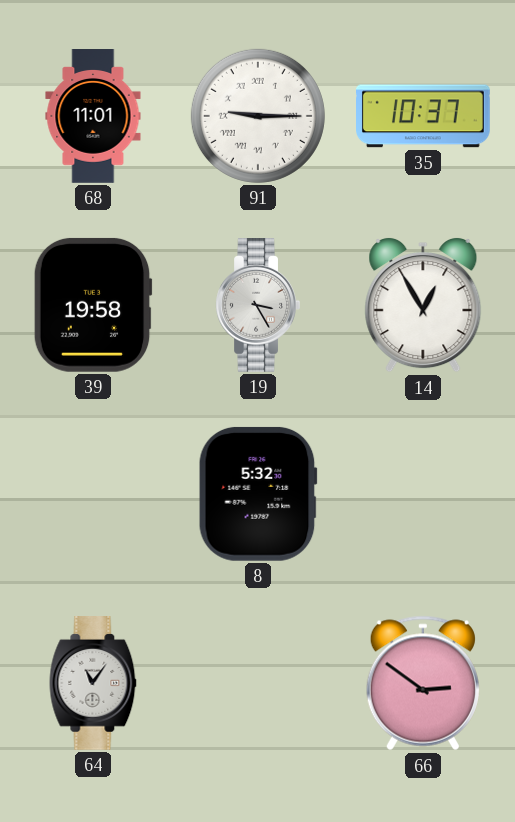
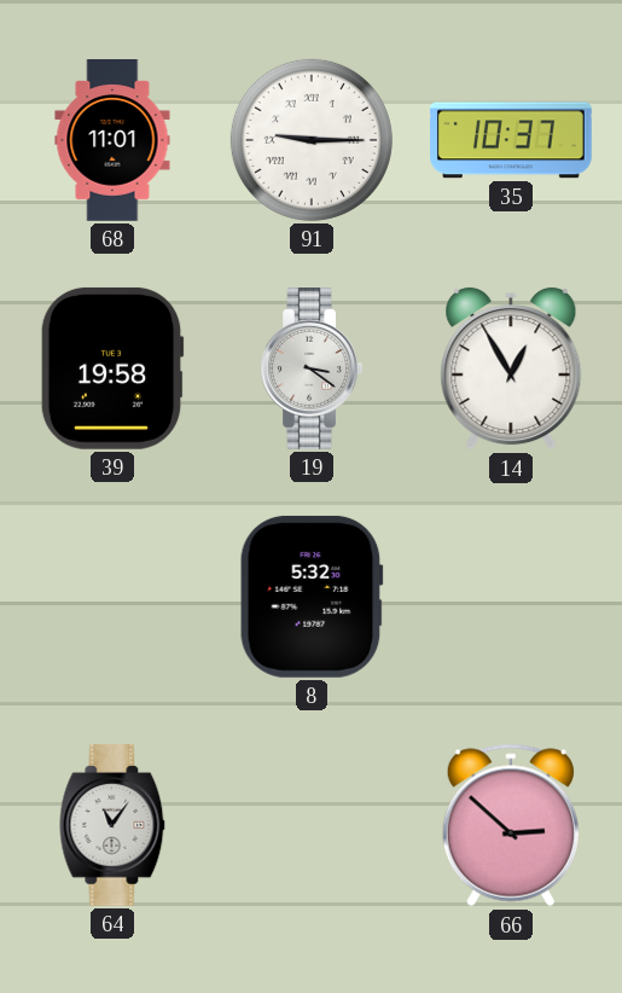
19: 3:25 -> 3:21 (312, 370)
66: 2:51 -> 2:52 (511, 825)
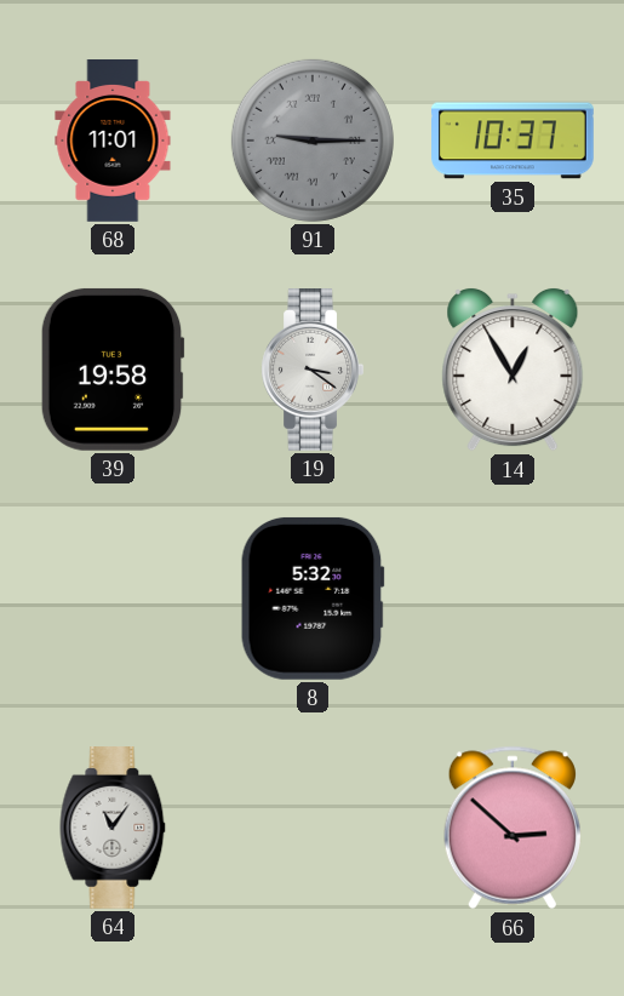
91 dial: white -> grey (313, 141)
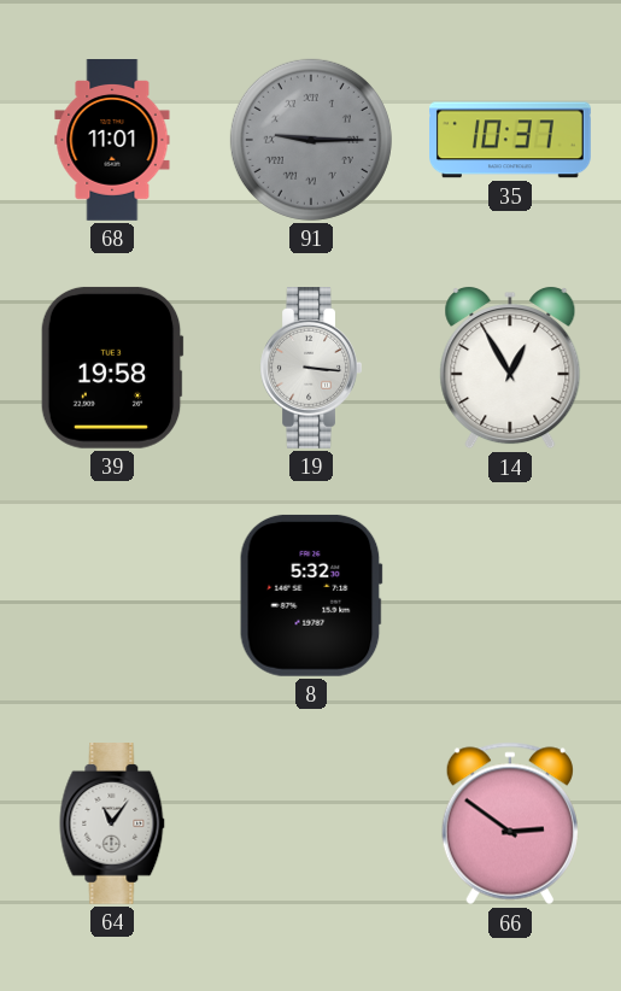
19: 3:21 -> 3:16 (311, 369)
66: 2:52 -> 2:51 (510, 823)
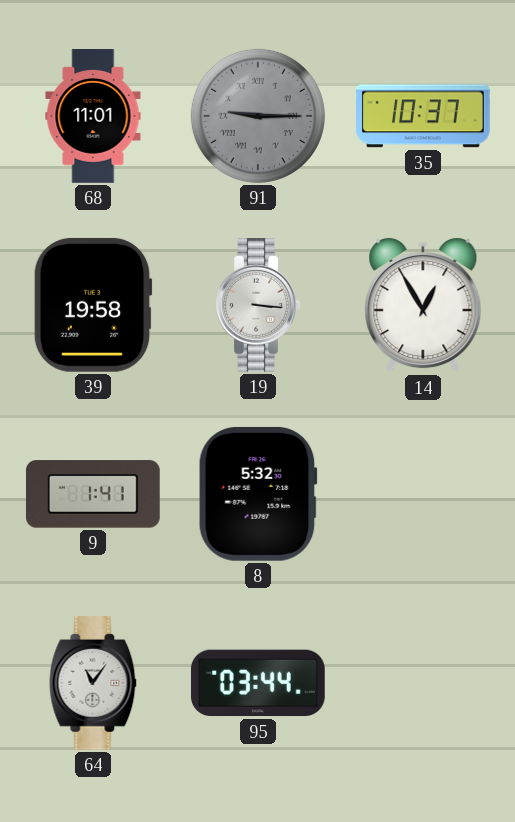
9: none -> 1:41 (93, 494)
95: none -> 03:44 (258, 683)
66: 2:51 -> none (510, 823)
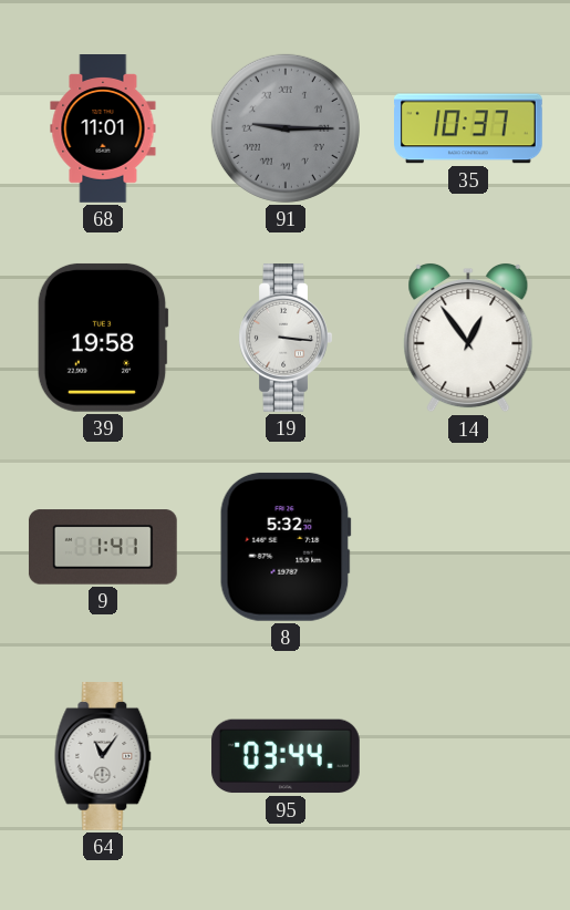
14: 12:55 -> 12:54 (468, 338)
